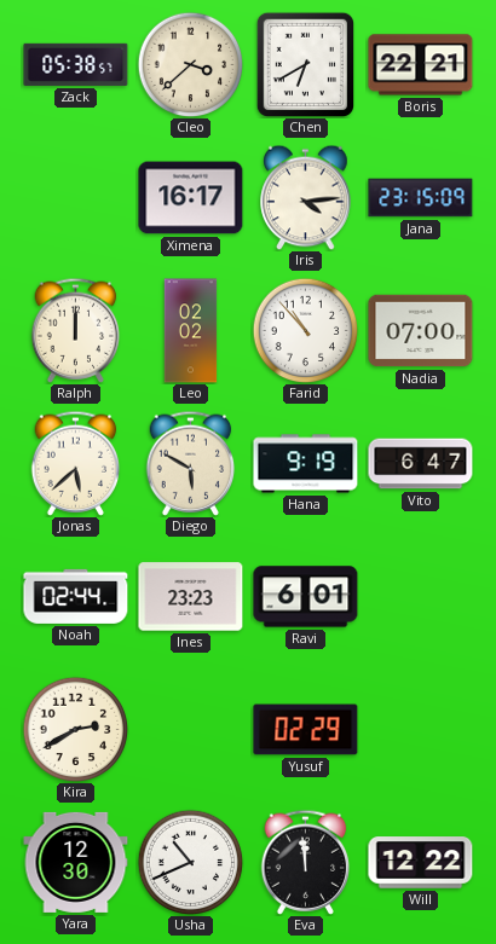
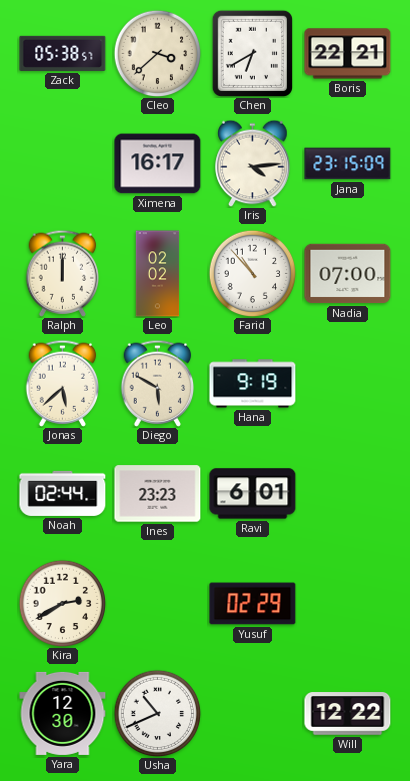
Vito: 6:47 -> none (421, 464)
Eva: 11:59 -> none (306, 862)
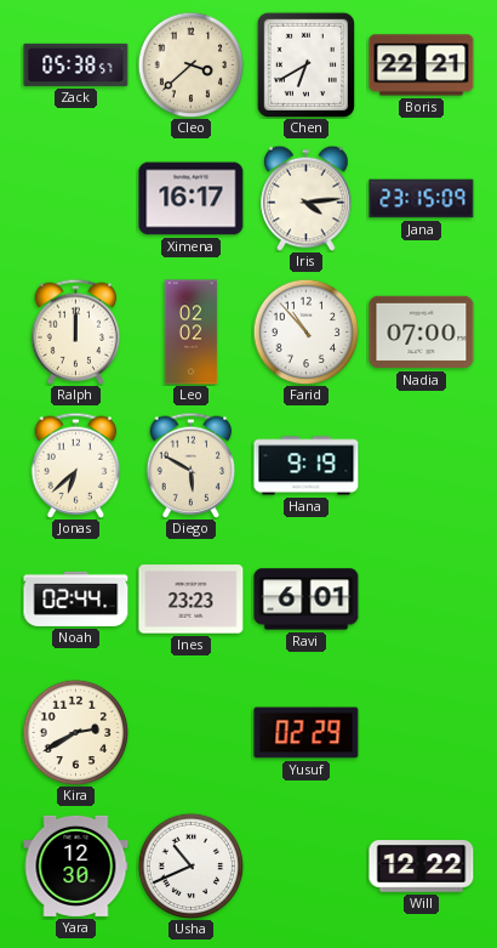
Jonas: 5:38 -> 6:38 (76, 465)
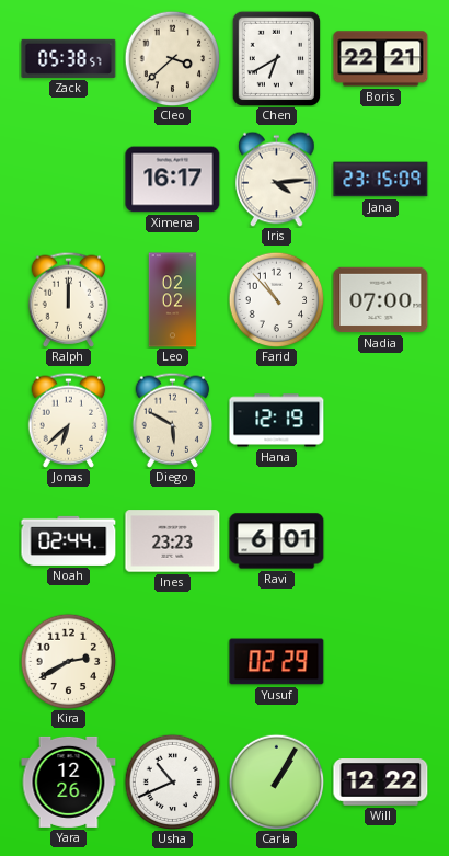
Hana: 9:19 -> 12:19 (277, 421)
Yara: 12:30 -> 12:26 (69, 781)
Carla: none -> 1:05 (276, 781)
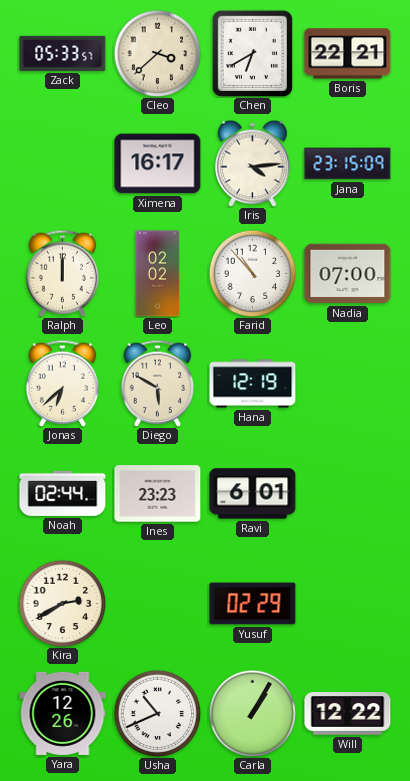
Zack: 05:38 -> 05:33 (63, 53)
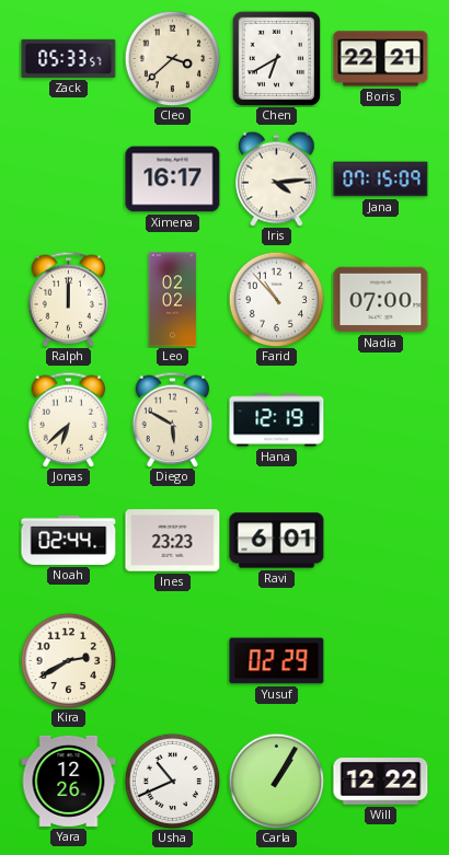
Jana: 23:15 -> 07:15 (381, 180)
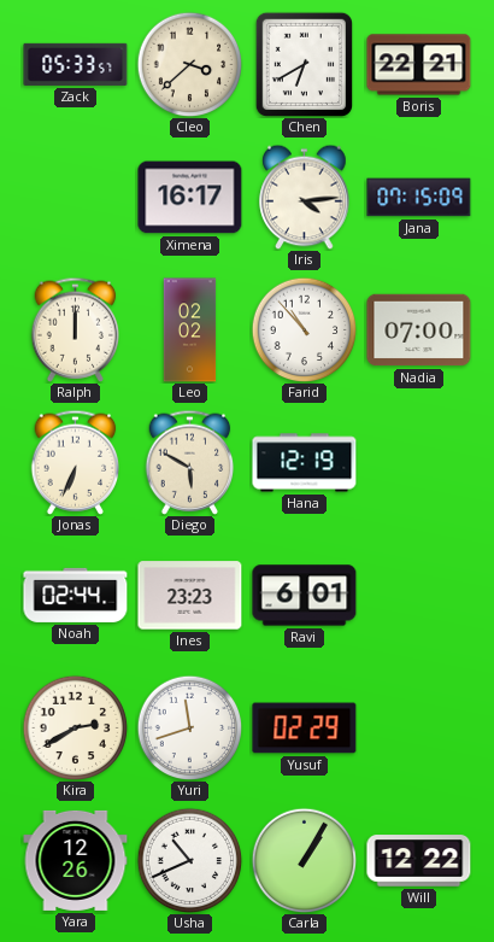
Jonas: 6:38 -> 6:34 (76, 462)
Yuri: none -> 11:42 (189, 727)
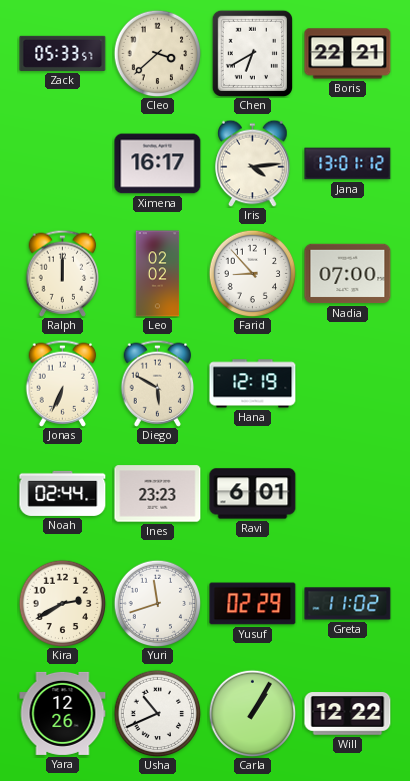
Jana: 07:15 -> 13:01 (348, 164)
Farid: 10:53 -> 8:53 (252, 273)
Greta: none -> 11:02 (348, 604)
